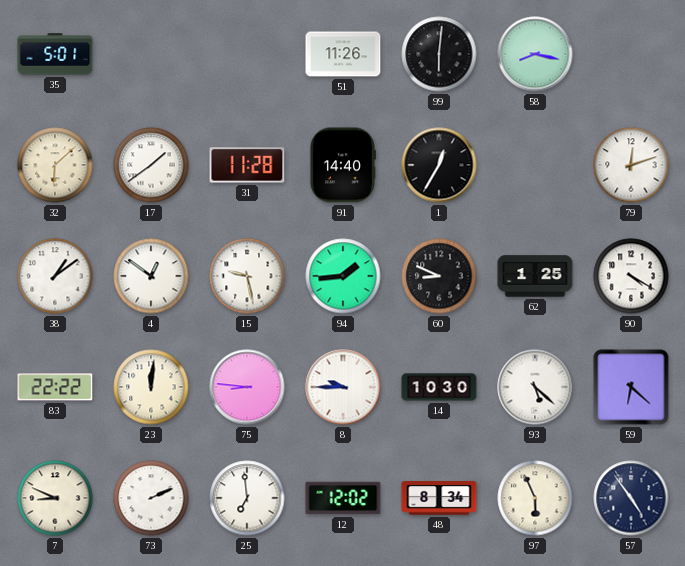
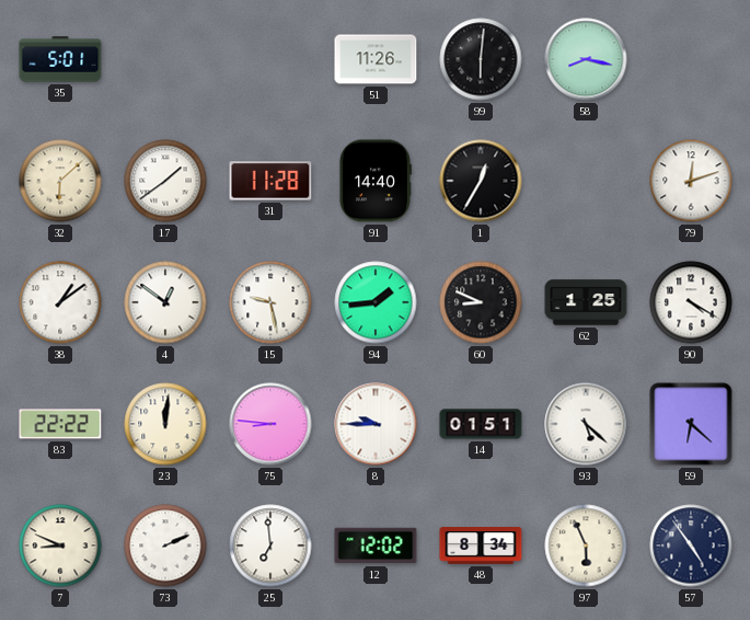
14: 10:30 -> 01:51 (481, 424)
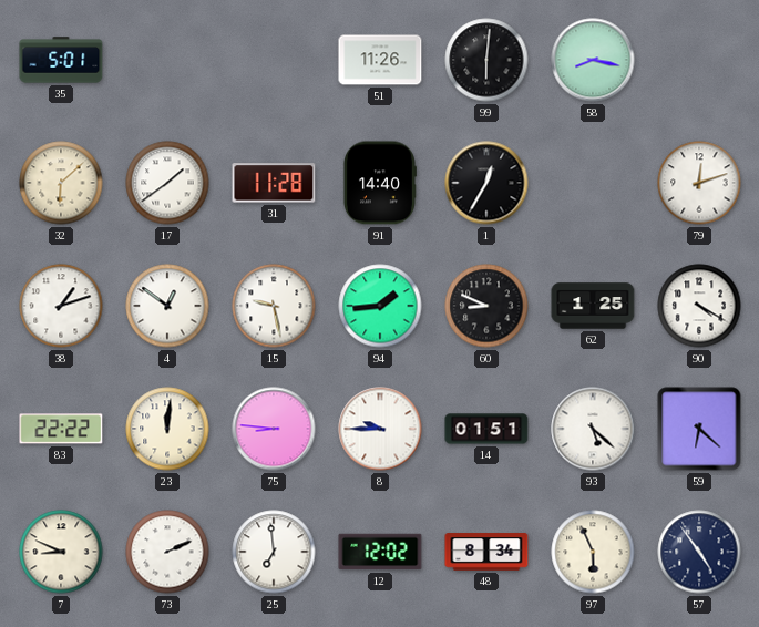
38: 1:09 -> 1:12 (61, 306)
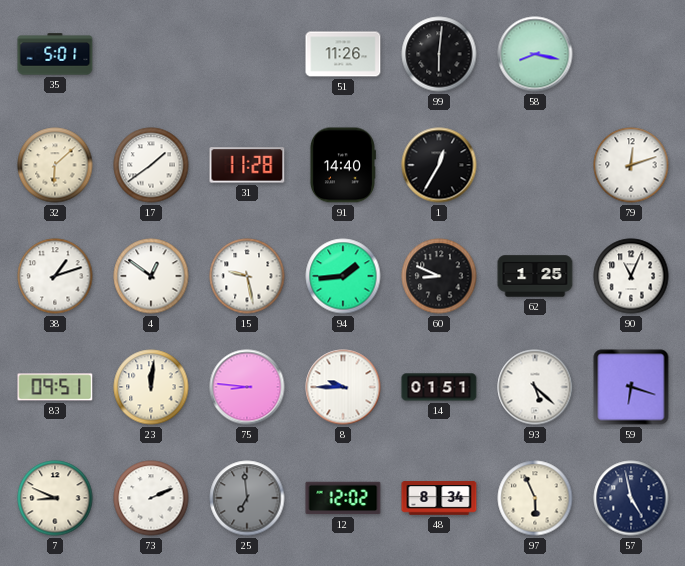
90: 4:20 -> 11:04 (631, 276)
83: 22:22 -> 09:51 (55, 387)
59: 6:22 -> 6:18 (631, 387)
25 dial: white -> grey (247, 498)
57: 4:54 -> 4:58 (631, 498)
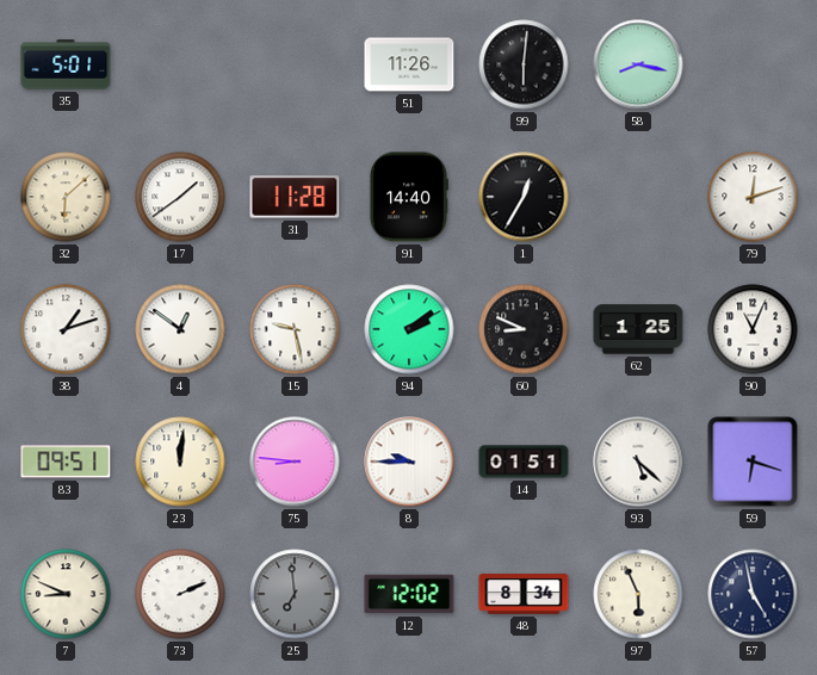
94: 1:44 -> 2:09 (409, 329)
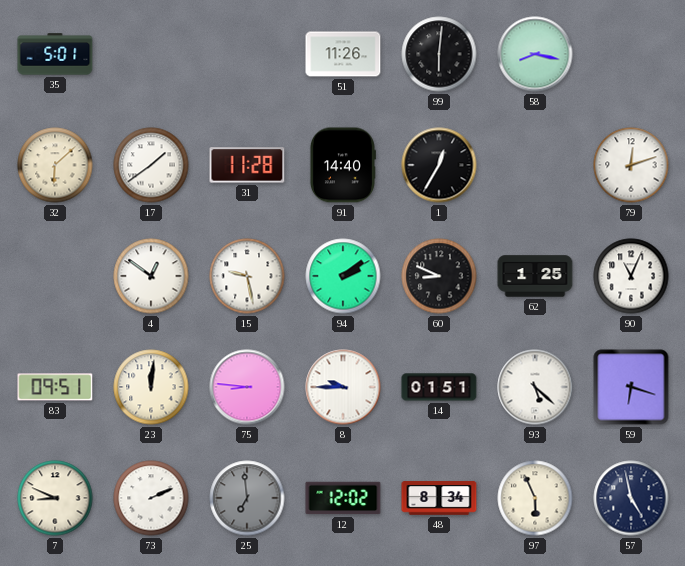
38: 1:12 -> none (66, 329)
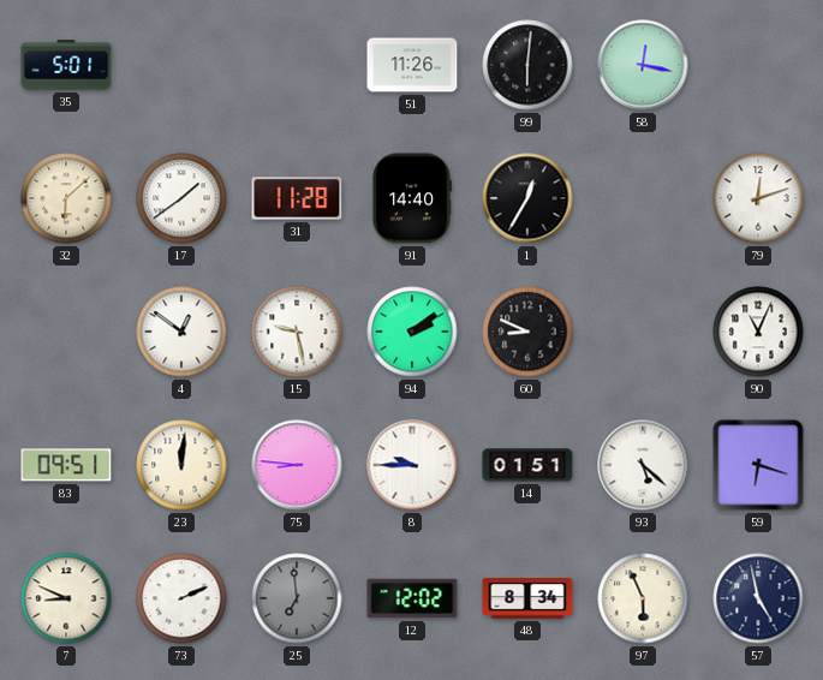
58: 8:17 -> 12:17 (643, 65)
62: 1:25 -> none (535, 276)
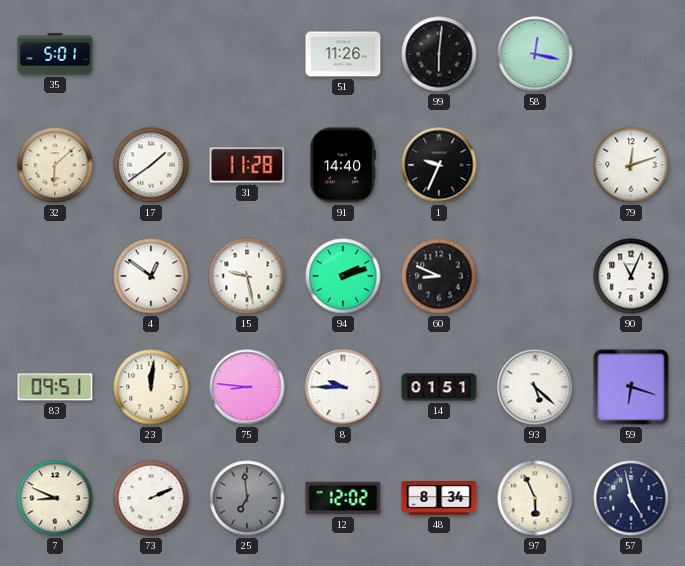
1: 12:35 -> 9:34 (439, 165)
94: 2:09 -> 2:12 (343, 276)
